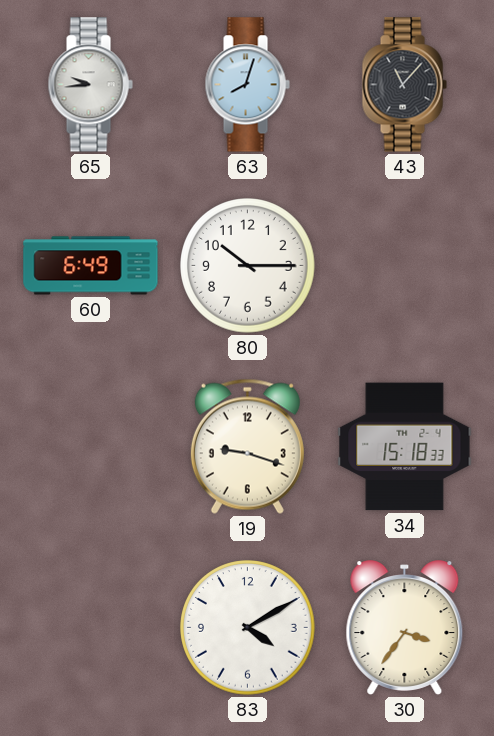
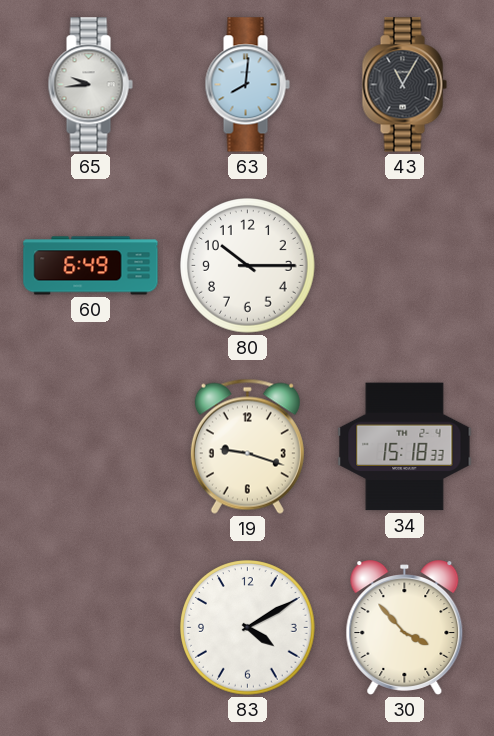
63: 8:03 -> 8:01 (247, 85)
43: 11:07 -> 11:05 (404, 85)
30: 3:36 -> 3:53 (405, 628)
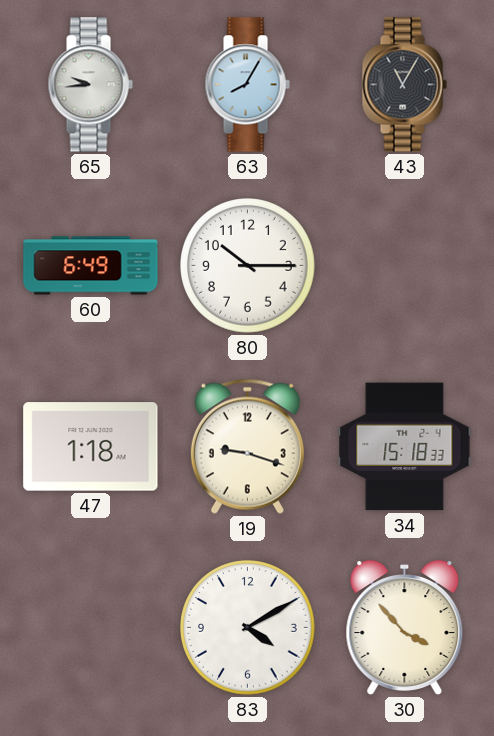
63: 8:01 -> 8:05 (247, 85)
47: none -> 1:18 (91, 447)
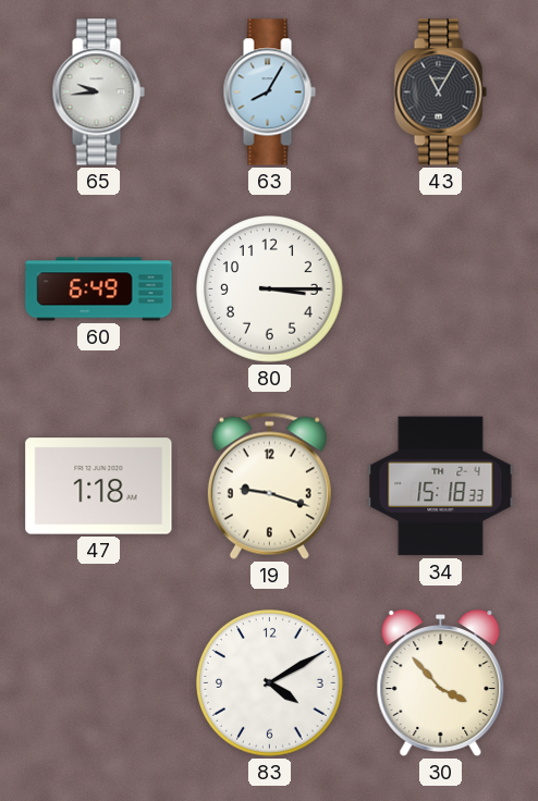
80: 10:15 -> 3:15 (270, 289)
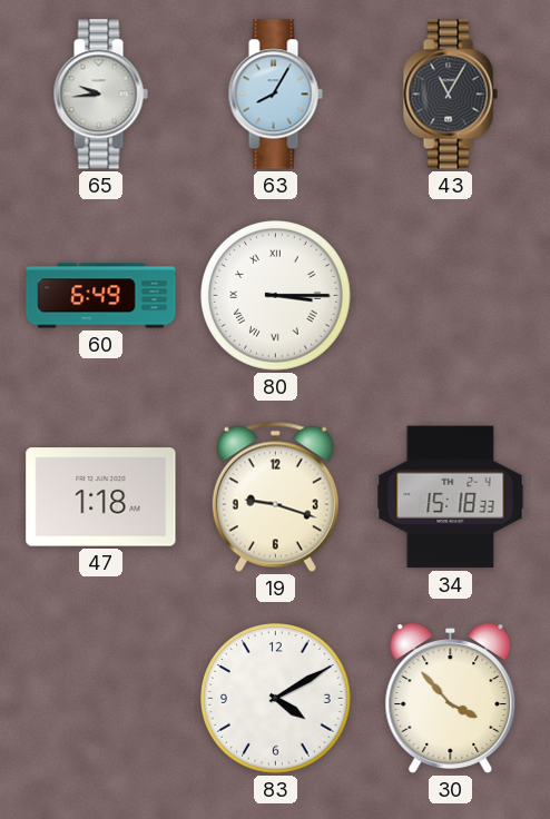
80 numerals: Arabic -> Roman (276, 296)
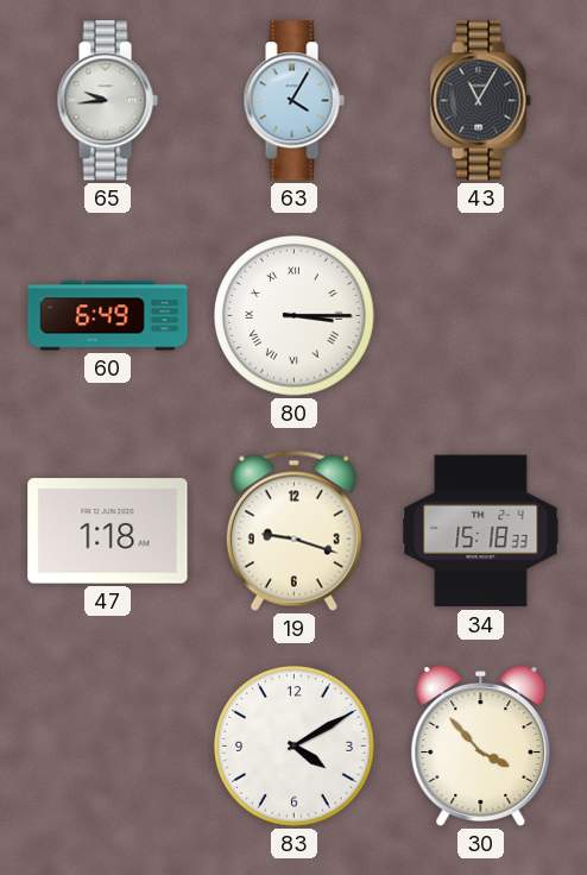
63: 8:05 -> 4:05 (293, 101)
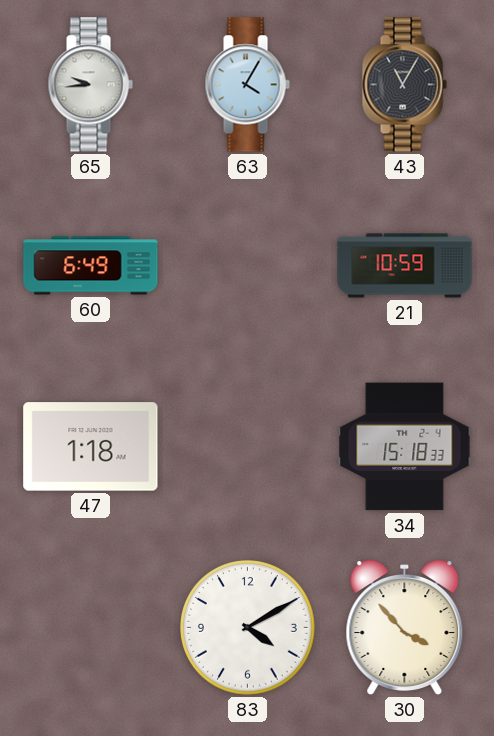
80: 3:15 -> none (295, 316)
21: none -> 10:59 (405, 266)
19: 9:18 -> none (293, 530)
